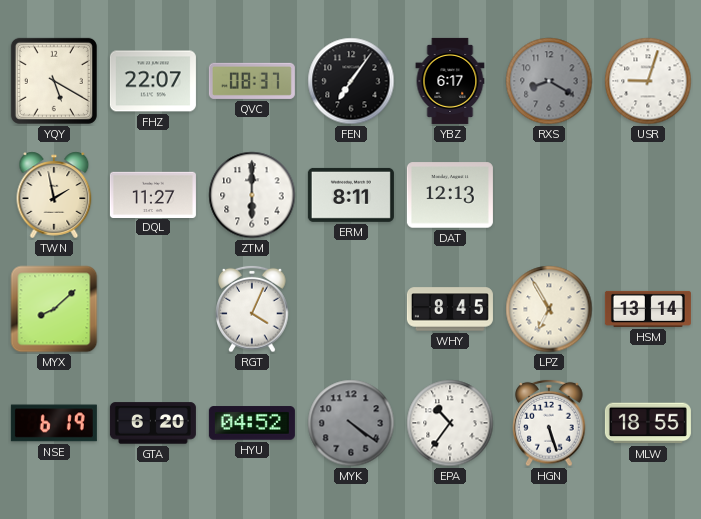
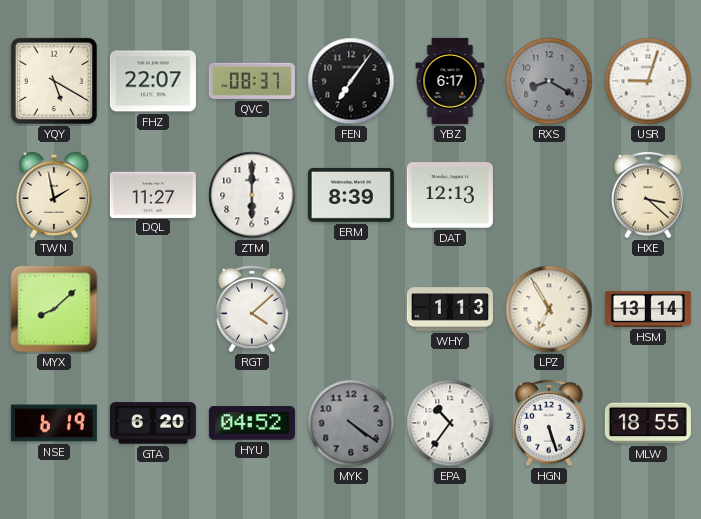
ERM: 8:11 -> 8:39 (351, 195)
HXE: none -> 3:22 (648, 195)
RGT: 4:04 -> 4:08 (252, 309)
WHY: 8:45 -> 1:13 (450, 309)
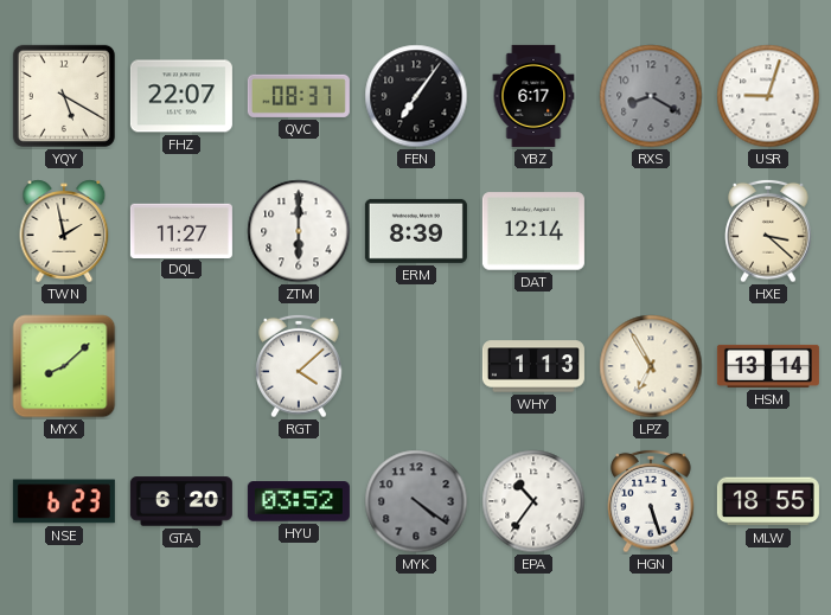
DAT: 12:13 -> 12:14 (533, 231)
NSE: 6:19 -> 6:23 (64, 501)
HYU: 04:52 -> 03:52 (299, 501)
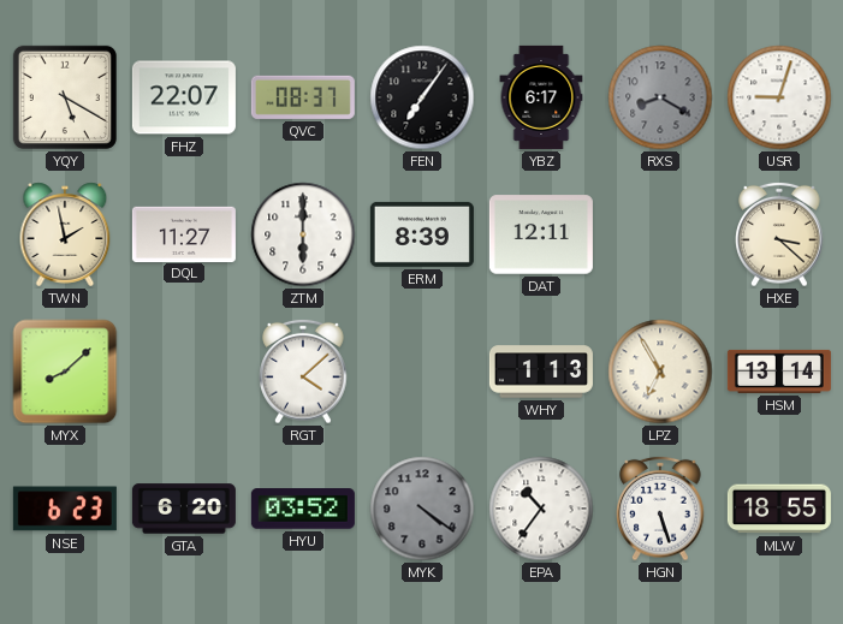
DAT: 12:14 -> 12:11 (541, 234)
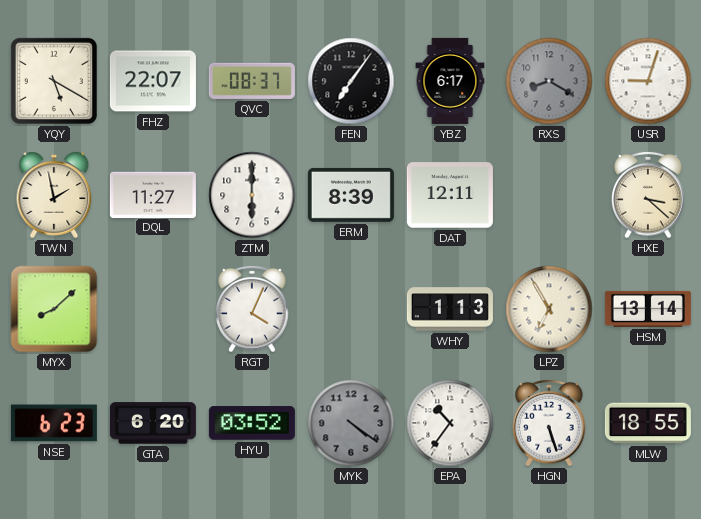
RGT: 4:08 -> 4:04 (252, 309)
